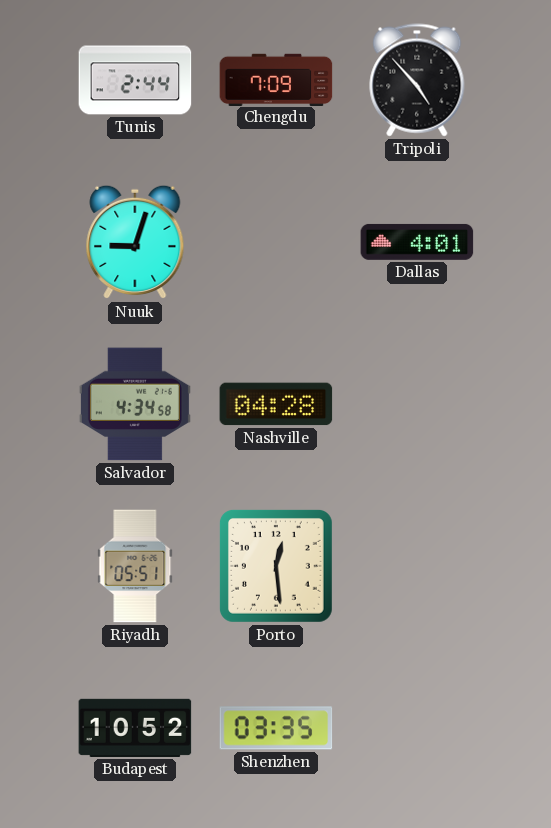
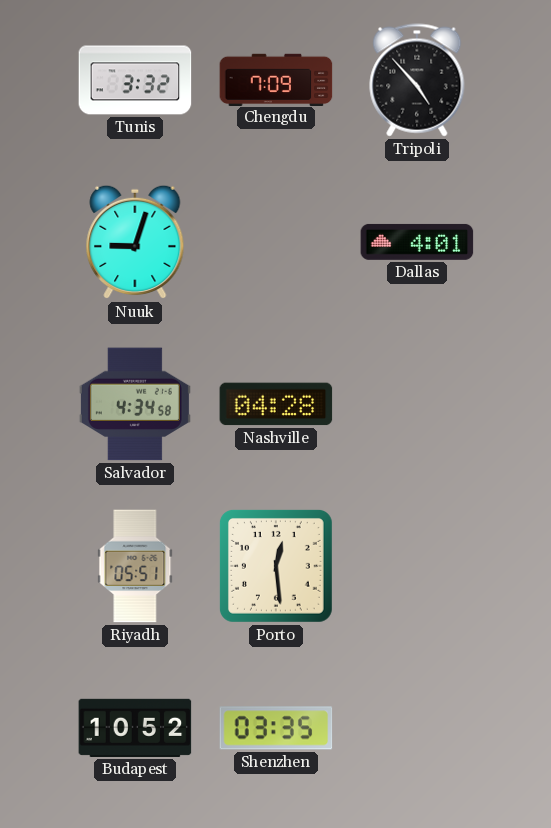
Tunis: 2:44 -> 3:32 (135, 80)
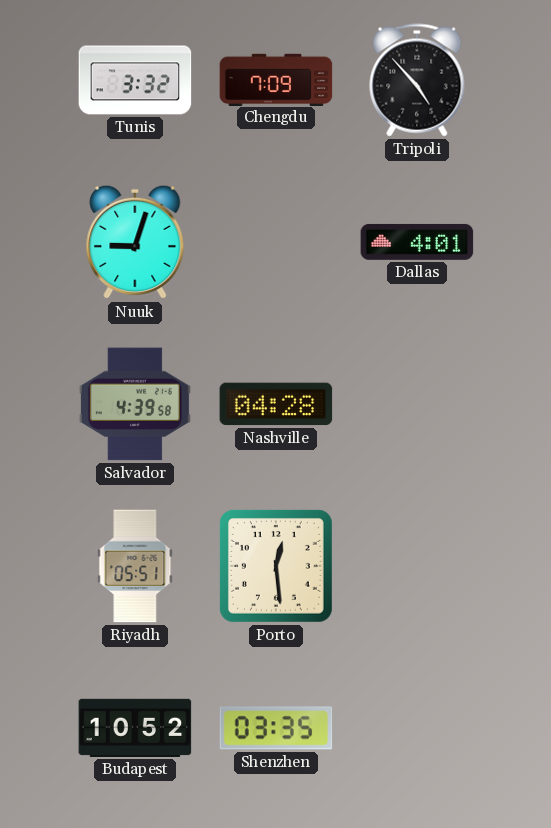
Salvador: 4:34 -> 4:39 (135, 404)
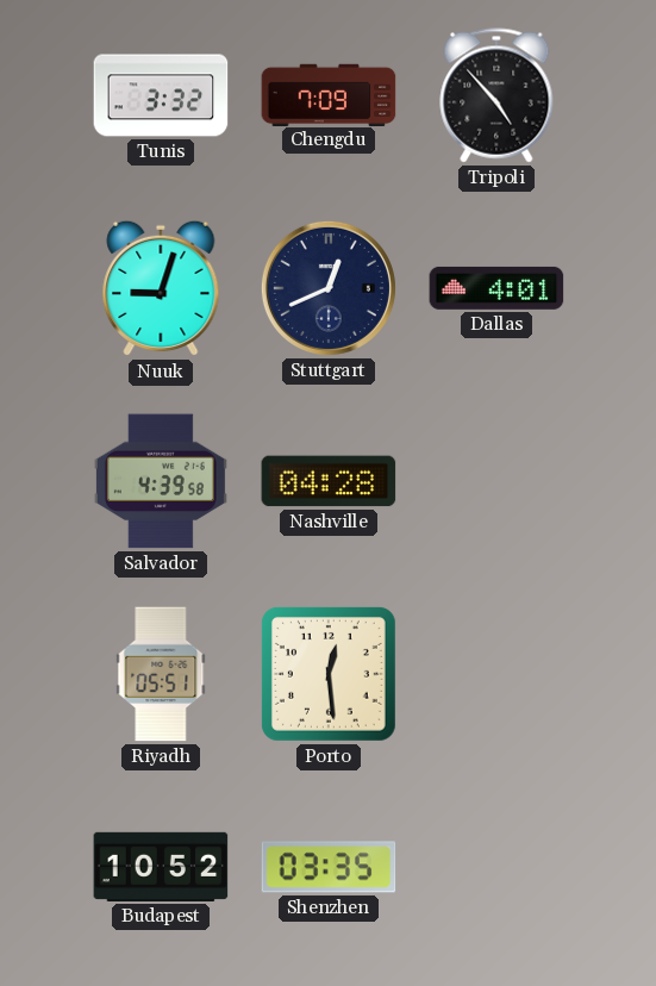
Stuttgart: none -> 12:41 (329, 288)
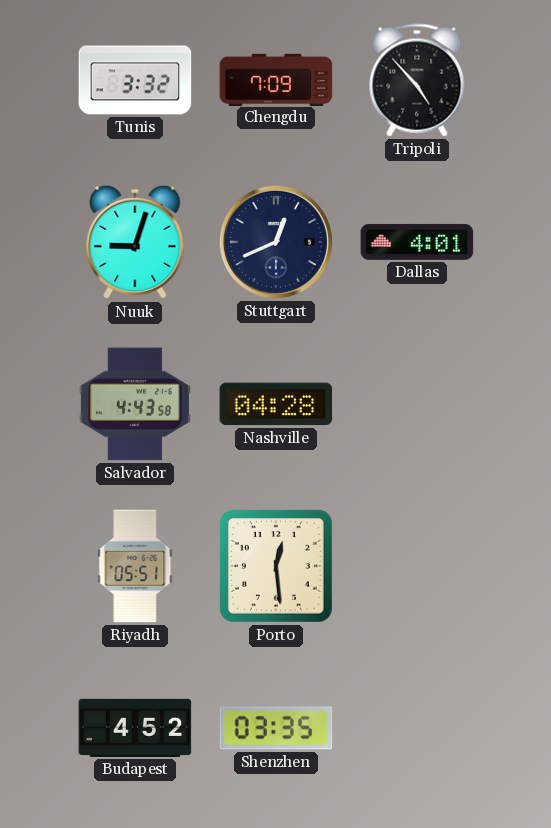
Salvador: 4:39 -> 4:43 (135, 404)
Budapest: 10:52 -> 4:52 (135, 728)
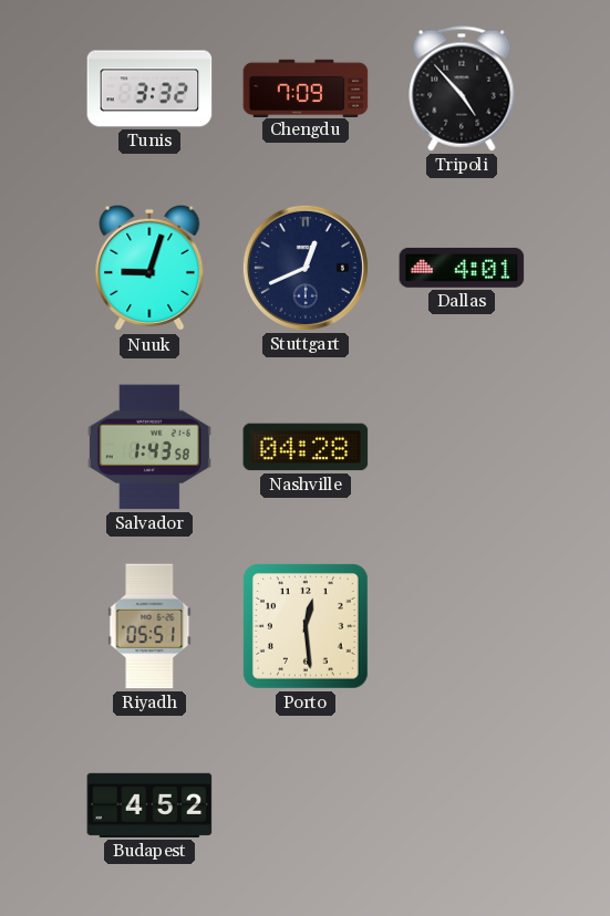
Salvador: 4:43 -> 1:43 (149, 447)
Shenzhen: 03:35 -> none (276, 728)
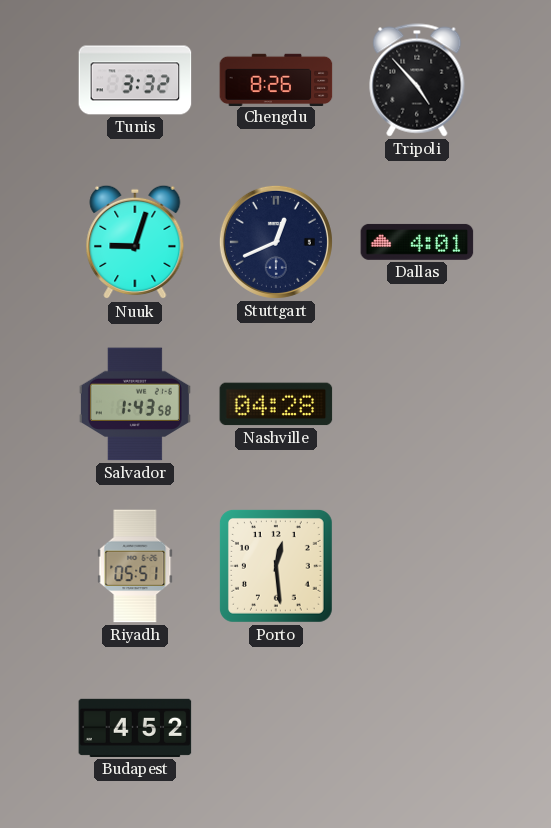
Chengdu: 7:09 -> 8:26 (276, 79)
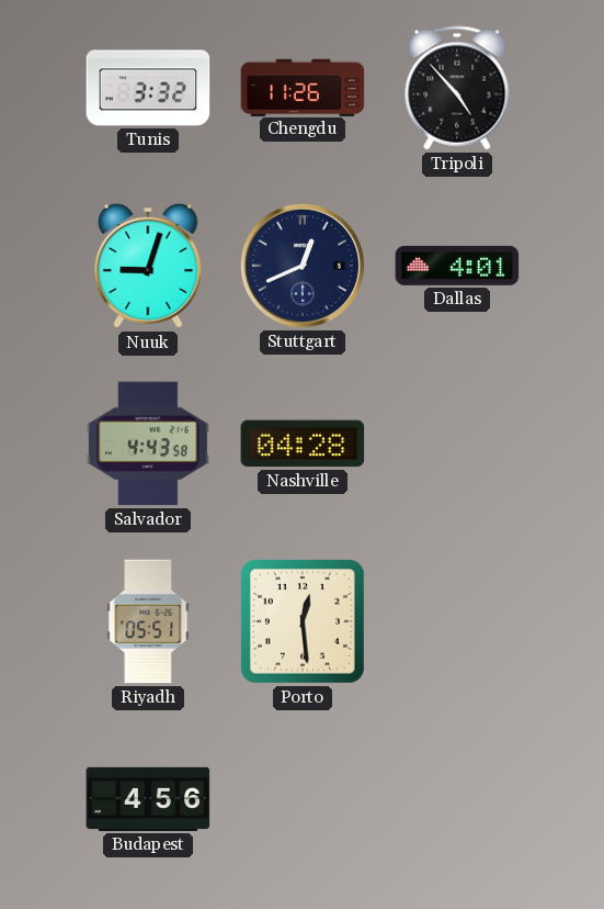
Chengdu: 8:26 -> 11:26 (303, 87)
Salvador: 1:43 -> 4:43 (148, 444)
Budapest: 4:52 -> 4:56 (148, 799)
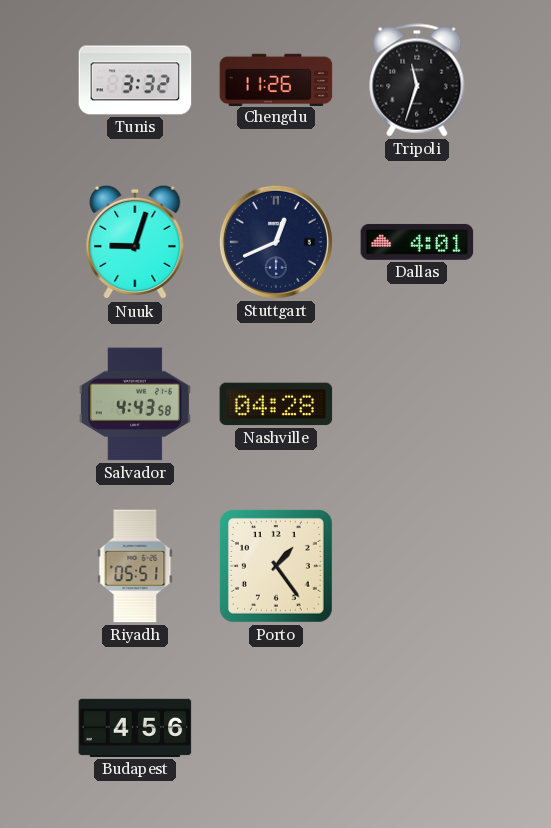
Tripoli: 4:53 -> 11:33 (417, 80)
Porto: 12:29 -> 1:24 (276, 566)
